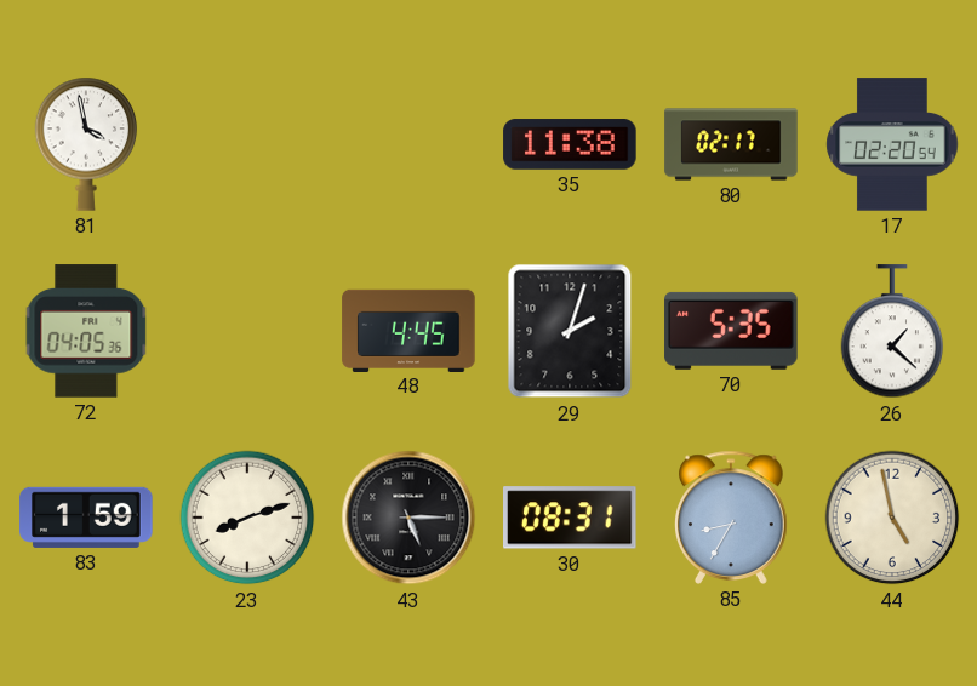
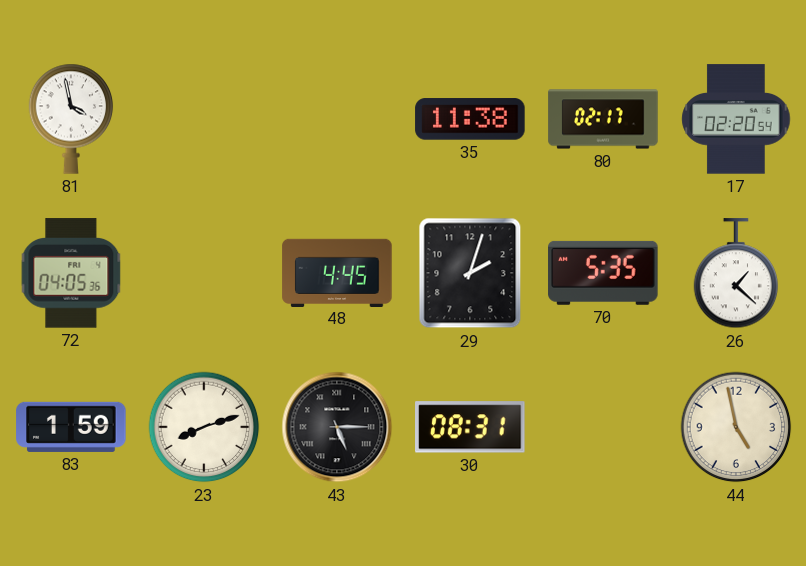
85: 8:35 -> none (732, 518)
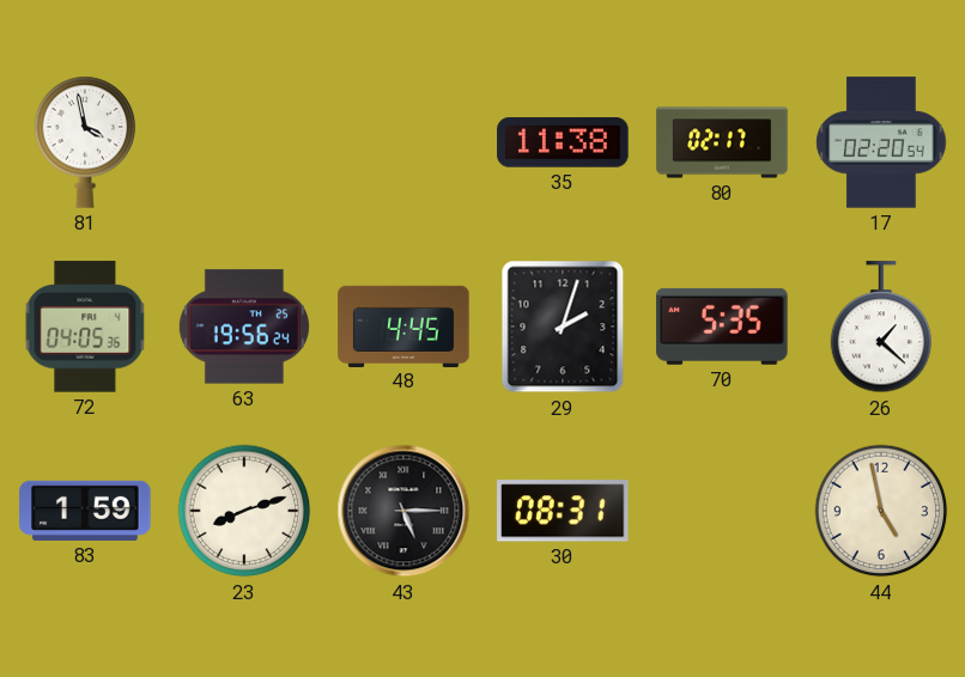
63: none -> 19:56 (244, 327)
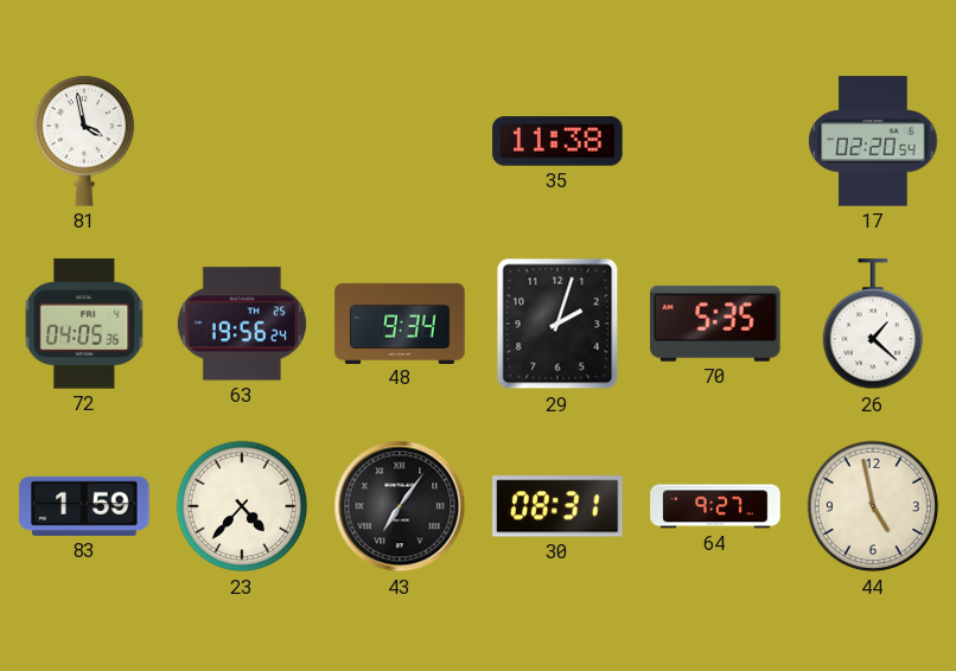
80: 02:17 -> none (722, 142)
48: 4:45 -> 9:34 (400, 322)
23: 8:12 -> 4:37 (242, 506)
43: 5:15 -> 7:06 (400, 506)
64: none -> 9:27 (715, 506)
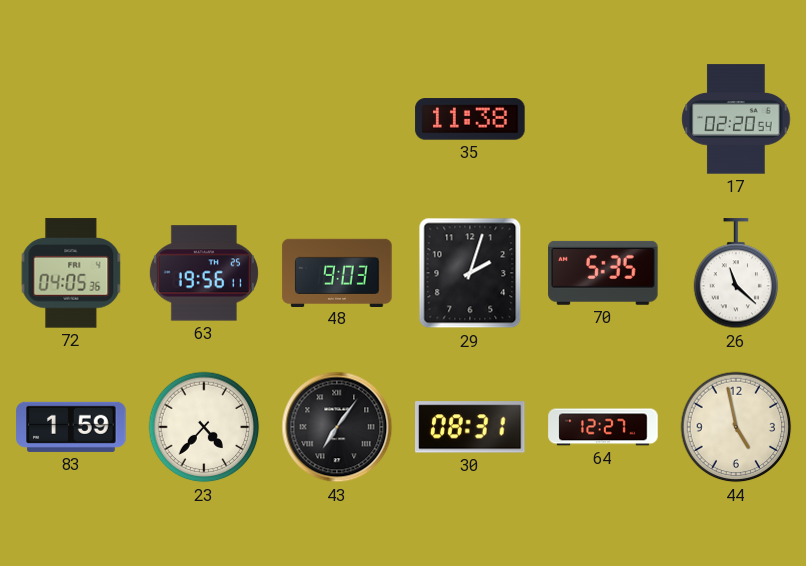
81: 3:58 -> none (84, 141)
63: 19:56:24 -> 19:56:11 (204, 273)
48: 9:34 -> 9:03 (337, 272)
26: 1:22 -> 11:22 (736, 274)
64: 9:27 -> 12:27 (603, 427)
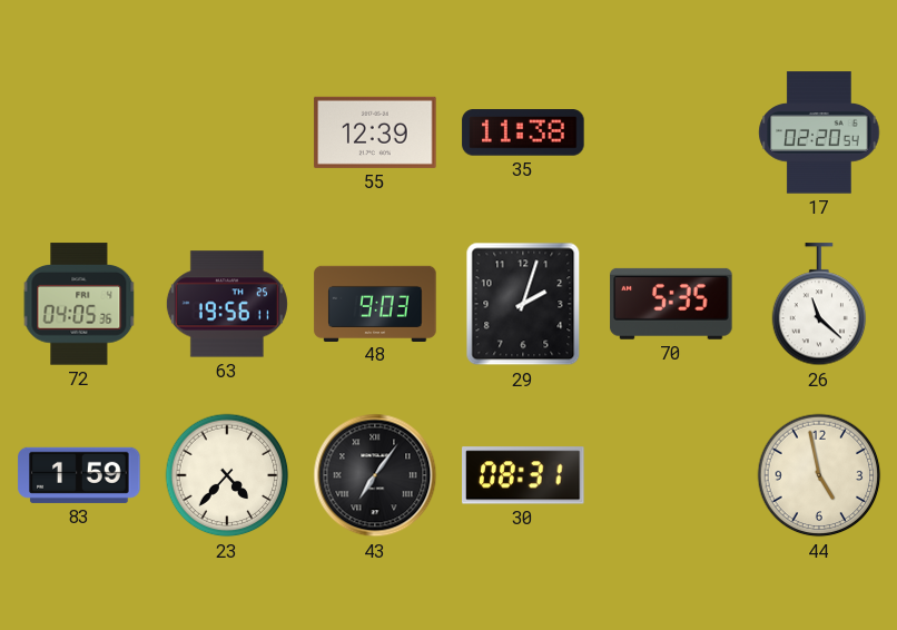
55: none -> 12:39 (375, 132)
64: 12:27 -> none (603, 427)
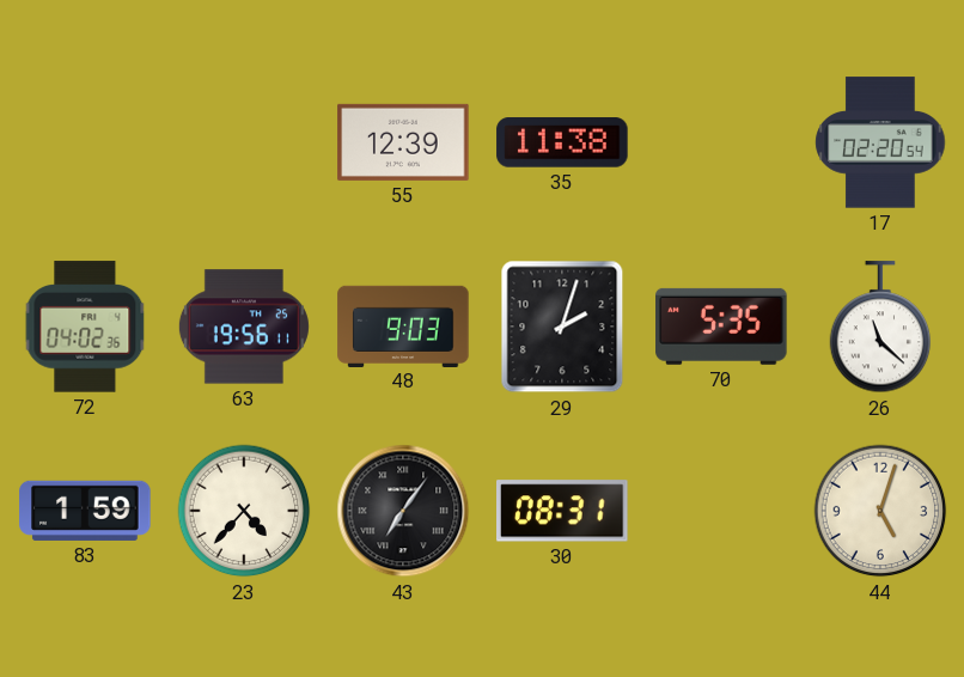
72: 04:05 -> 04:02 (85, 327)
44: 4:58 -> 5:03 (880, 511)
